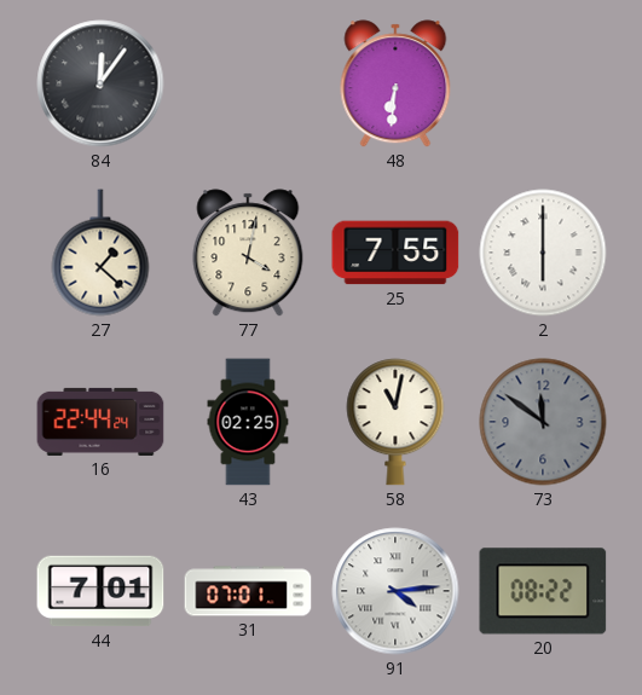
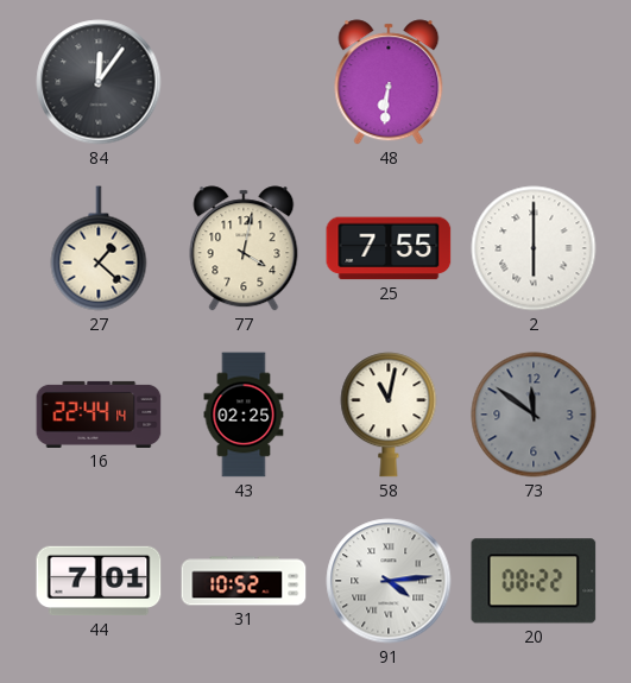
16: 22:44:24 -> 22:44:14 (99, 415)
31: 07:01 -> 10:52 (244, 581)
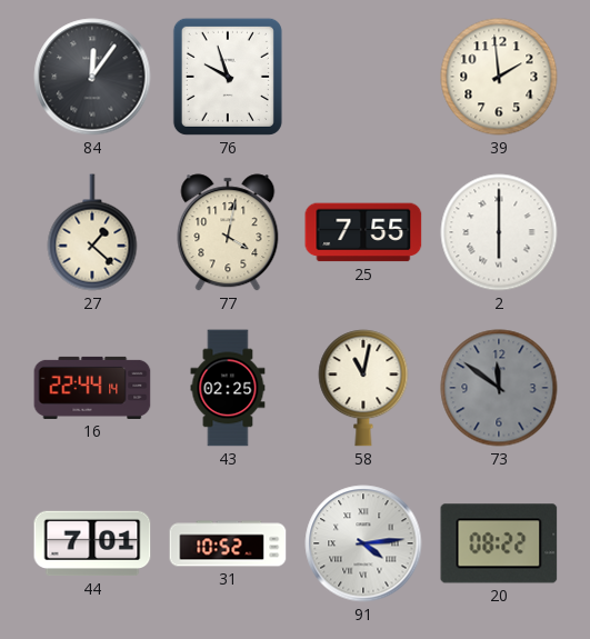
76: none -> 9:57 (228, 77)
48: 6:31 -> none (389, 82)
39: none -> 1:59 (499, 77)
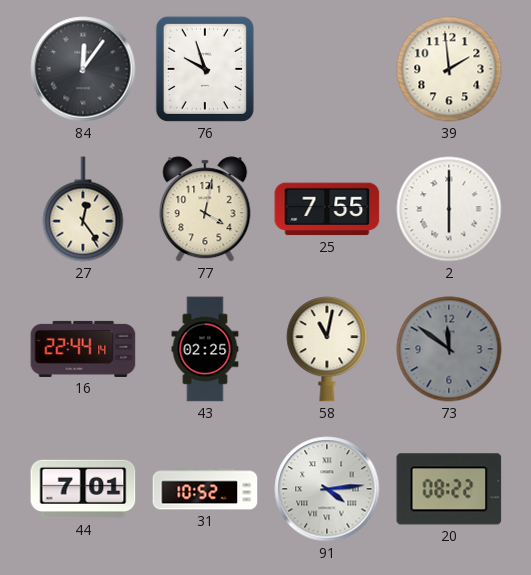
27: 1:22 -> 12:24 (83, 209)
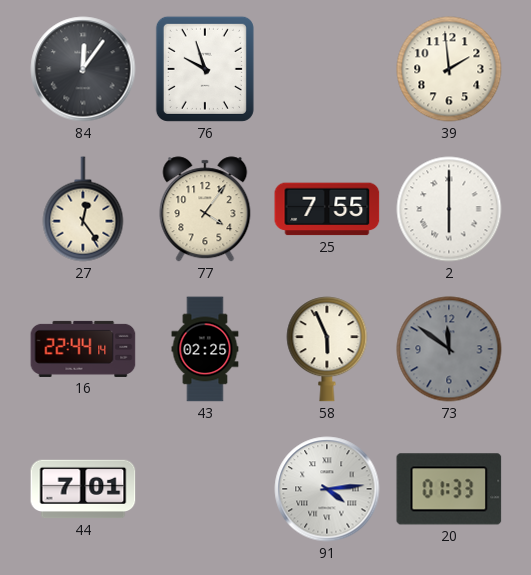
77: 4:02 -> 4:06 (205, 209)
58: 11:02 -> 5:56 (327, 349)
31: 10:52 -> none (205, 489)
20: 08:22 -> 01:33 (449, 489)
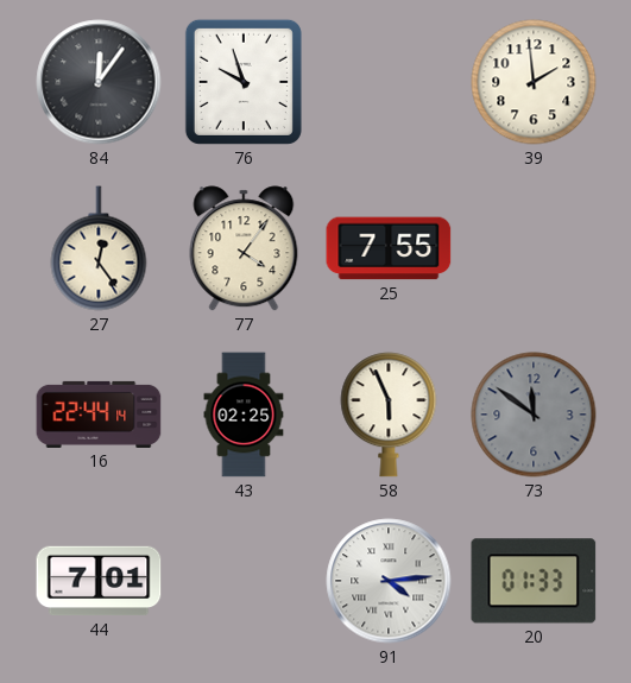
2: 6:00 -> none (449, 209)
